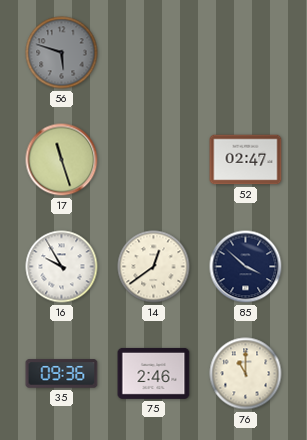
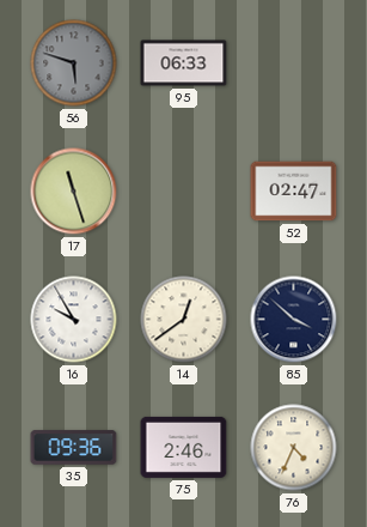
95: none -> 06:33 (184, 63)
76: 11:00 -> 4:34 (294, 448)
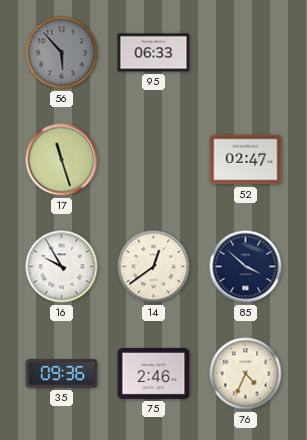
56: 5:48 -> 5:53 (62, 53)
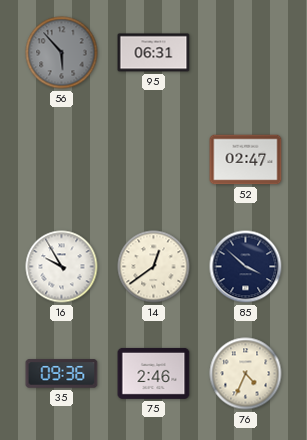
95: 06:33 -> 06:31 (154, 53)
17: 11:27 -> none (62, 160)
